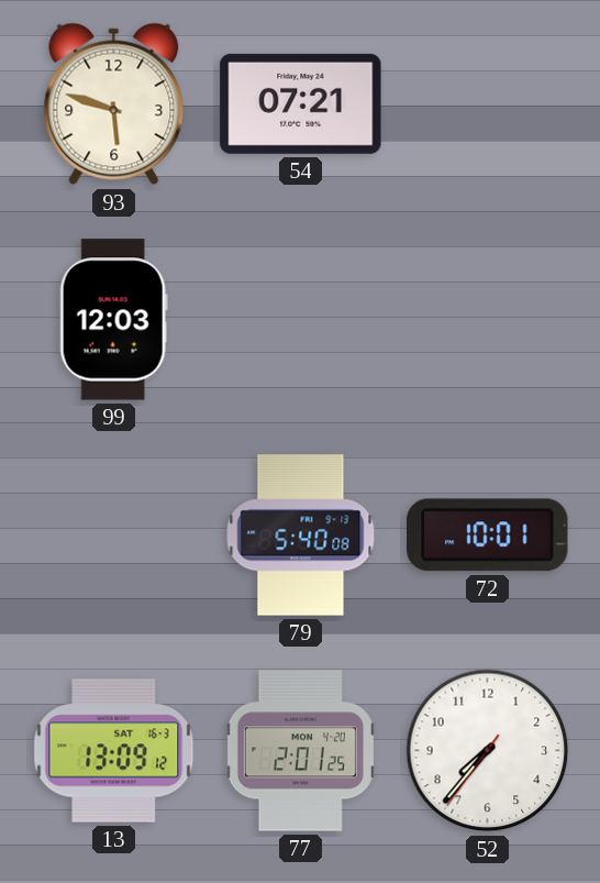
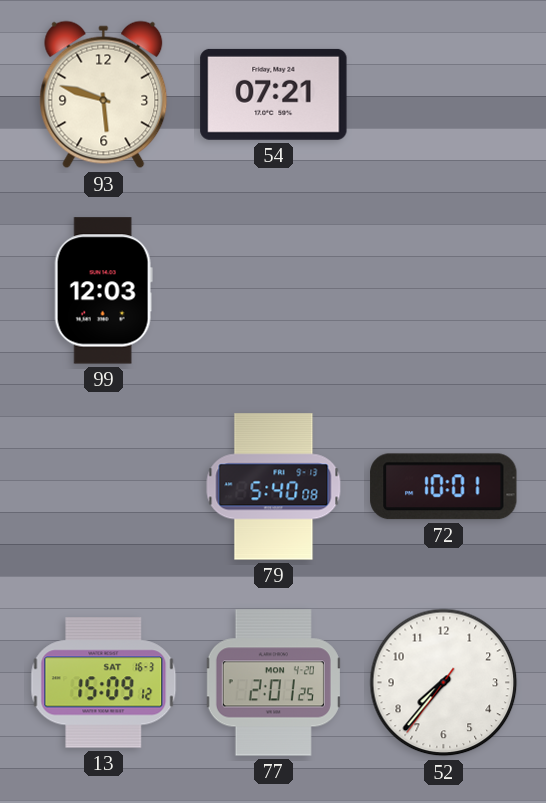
13: 13:09 -> 15:09 (104, 683)
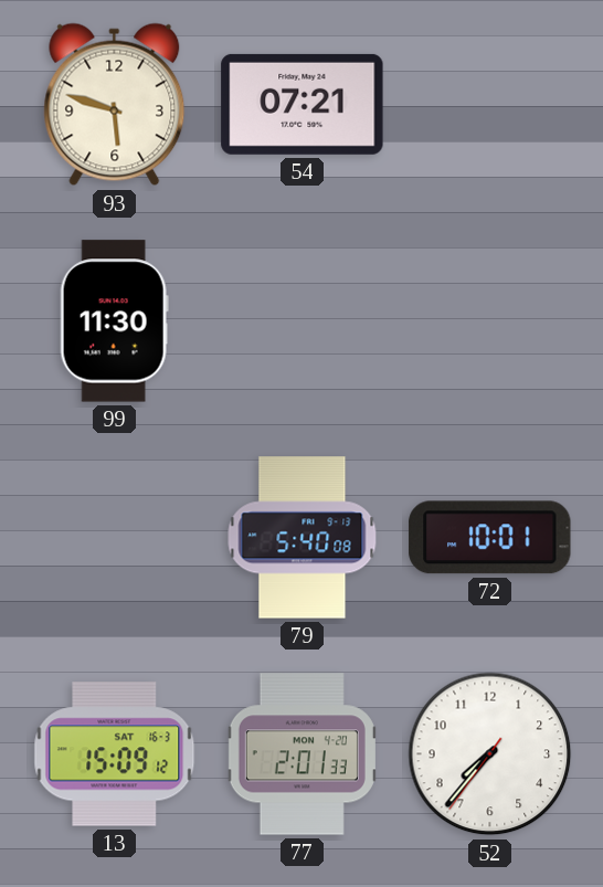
99: 12:03 -> 11:30 (114, 321)
77: 2:01:25 -> 2:01:33 (301, 754)
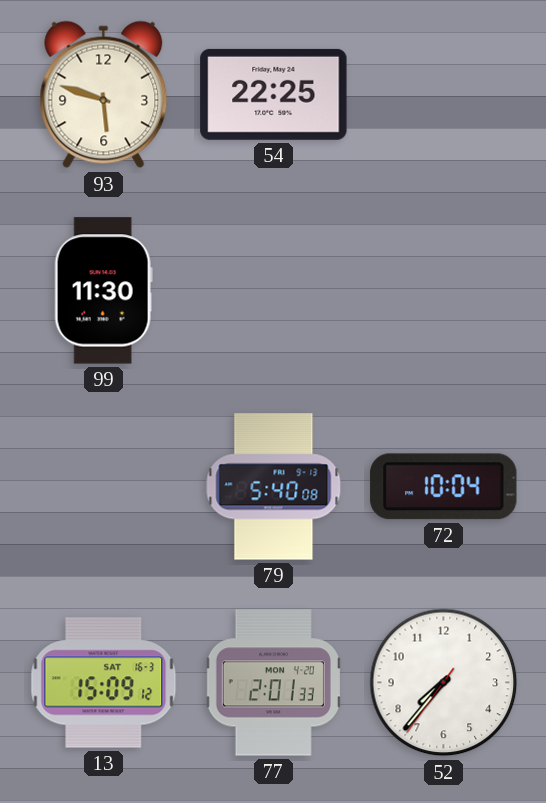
54: 07:21 -> 22:25 (274, 94)
72: 10:01 -> 10:04 (444, 487)
